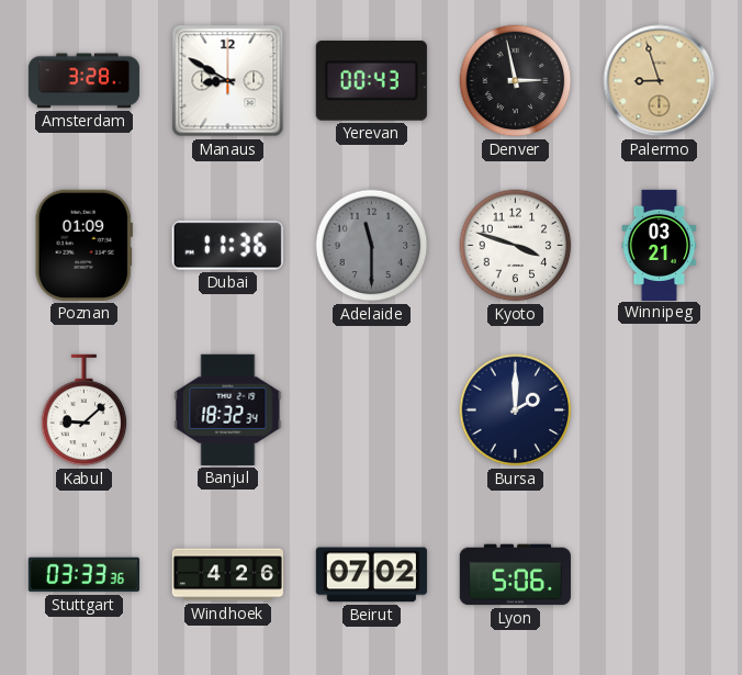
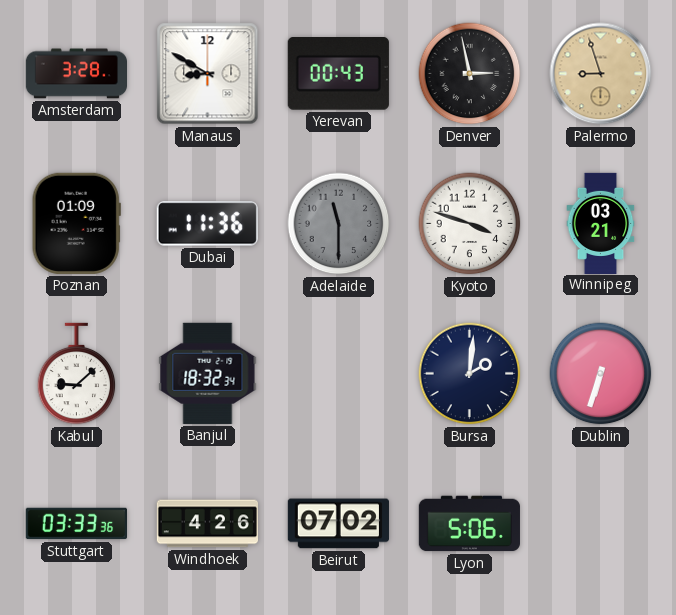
Bursa: 2:00 -> 2:01 (470, 374)
Dublin: none -> 6:33 (601, 374)
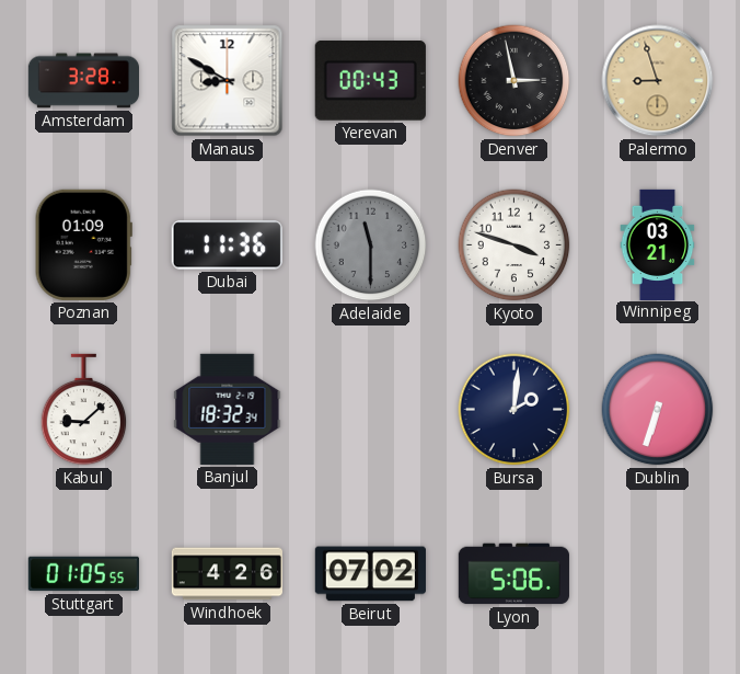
Stuttgart: 03:33 -> 01:05 (83, 574)
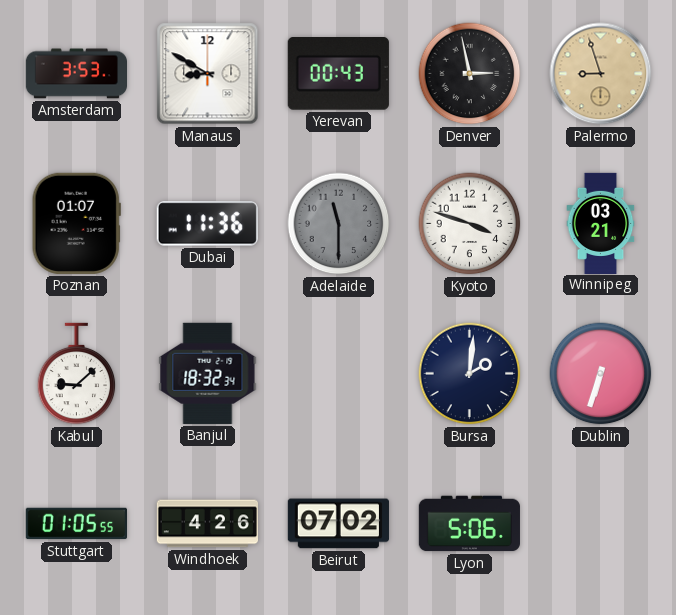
Amsterdam: 3:28 -> 3:53 (76, 74)
Poznan: 01:09 -> 01:07 (76, 223)
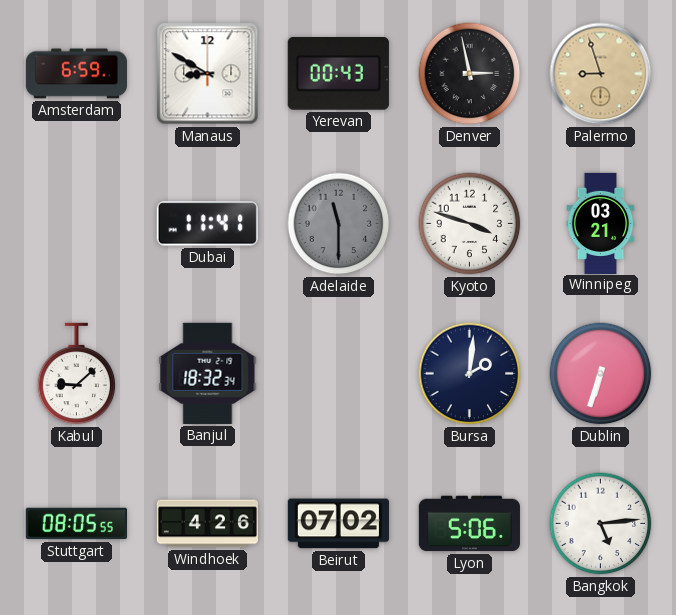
Amsterdam: 3:53 -> 6:59 (76, 74)
Poznan: 01:07 -> none (76, 223)
Dubai: 11:36 -> 11:41 (207, 224)
Stuttgart: 01:05 -> 08:05 (76, 524)
Bangkok: none -> 5:14 (601, 524)
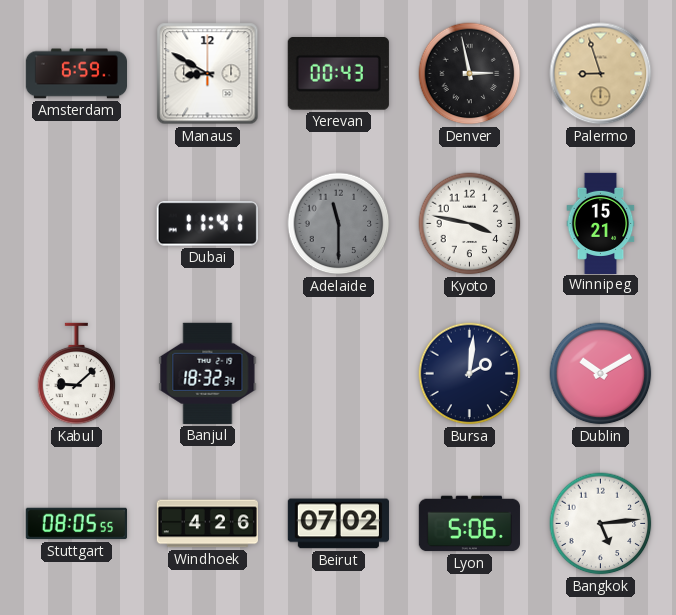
Kyoto: 3:48 -> 3:47 (470, 224)
Winnipeg: 03:21 -> 15:21 (601, 223)
Dublin: 6:33 -> 10:10 (601, 374)
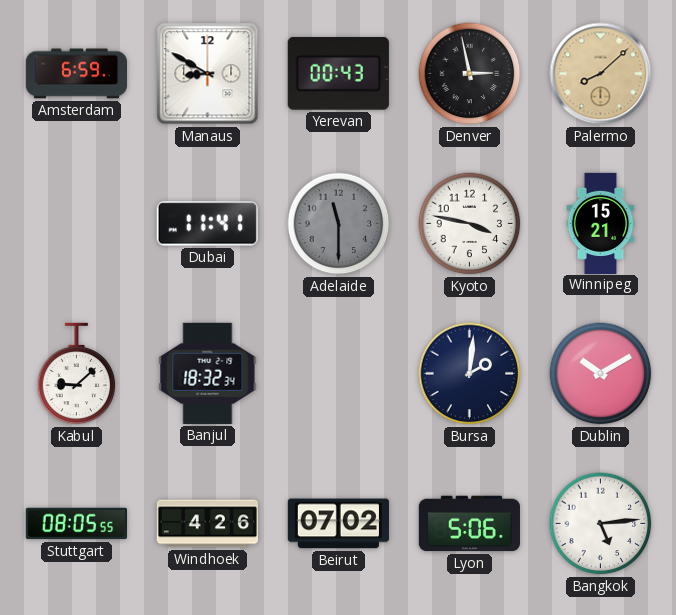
Palermo: 8:57 -> 8:08 (601, 74)
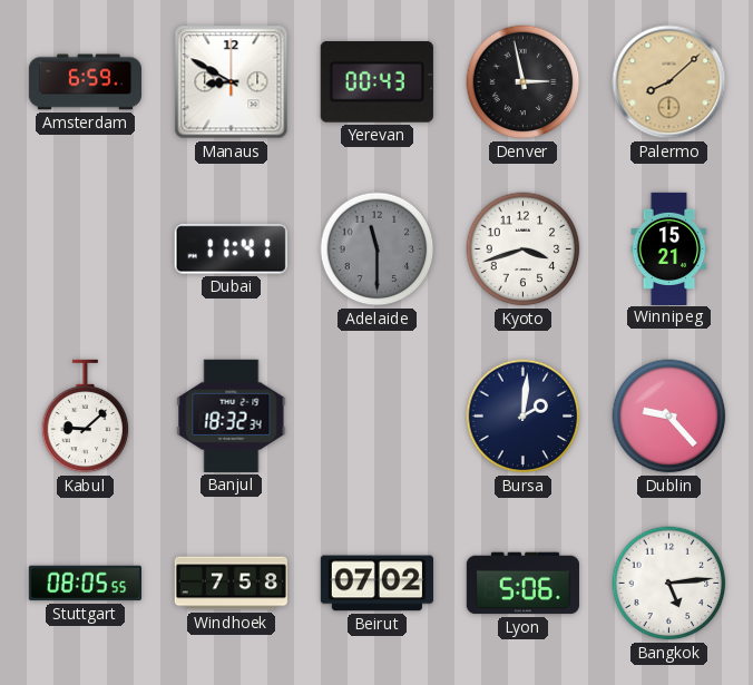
Kyoto: 3:47 -> 3:42 (524, 249)
Dublin: 10:10 -> 9:23 (669, 417)
Windhoek: 4:26 -> 7:58 (231, 584)
